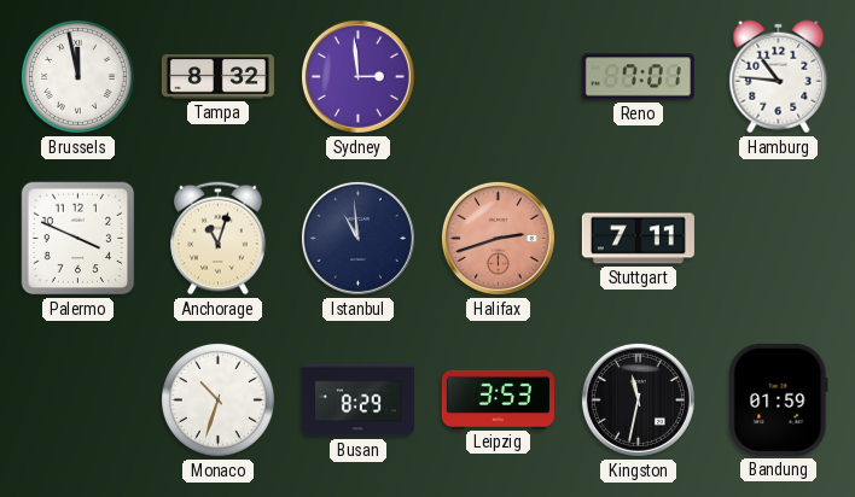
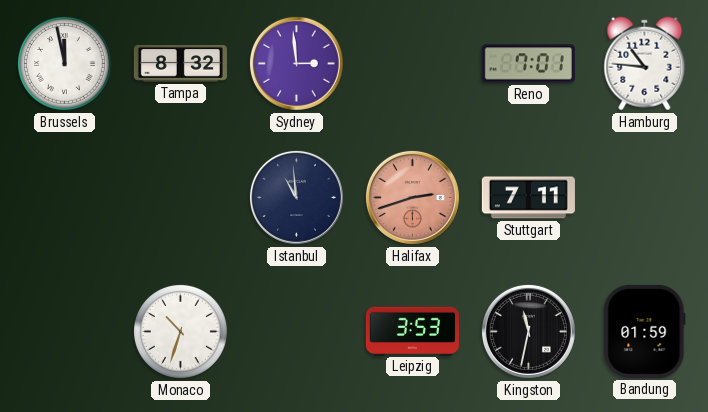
Palermo: 3:49 -> none (78, 239)
Anchorage: 11:03 -> none (219, 239)
Busan: 8:29 -> none (357, 400)
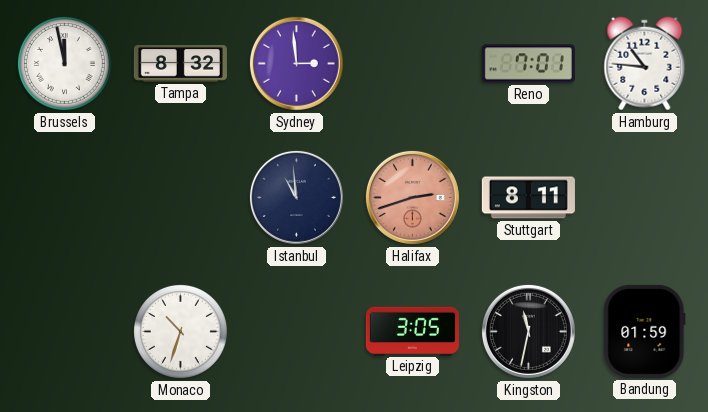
Stuttgart: 7:11 -> 8:11 (528, 198)
Leipzig: 3:53 -> 3:05 (412, 331)
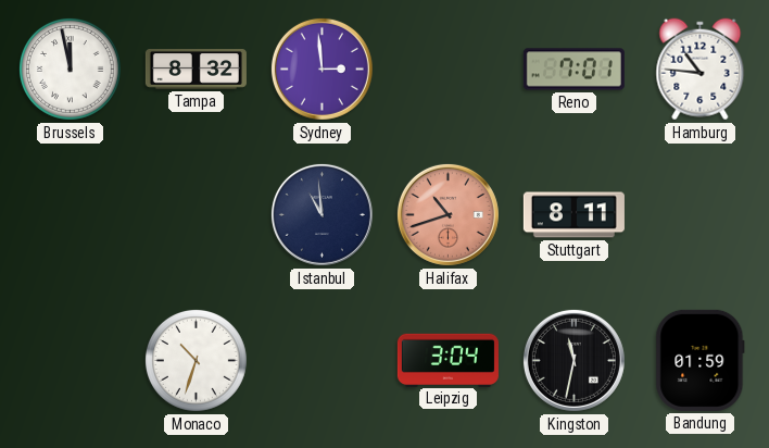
Halifax: 2:42 -> 10:42 (447, 214)
Leipzig: 3:05 -> 3:04 (447, 360)
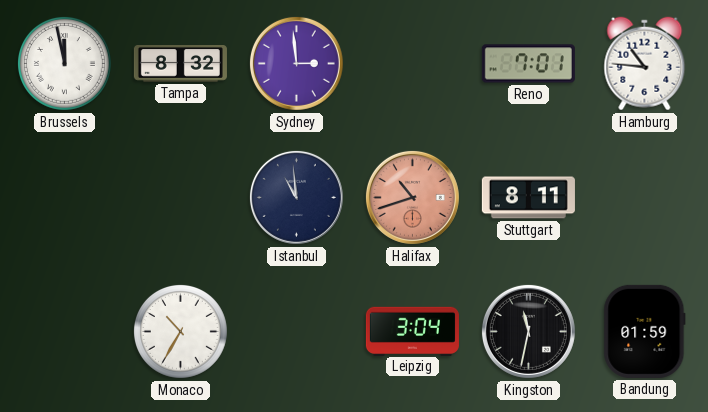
Monaco: 10:33 -> 10:35 (180, 331)
